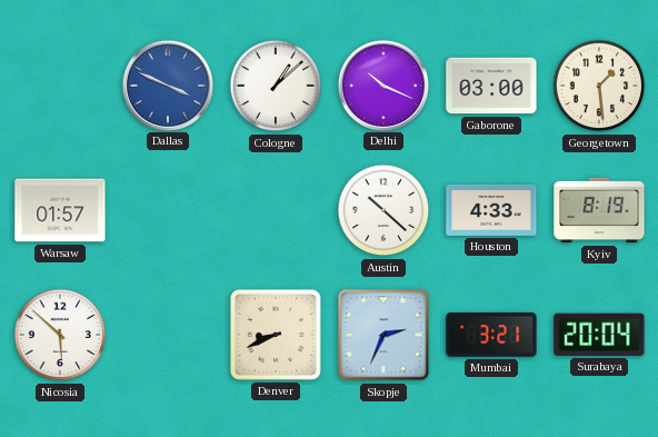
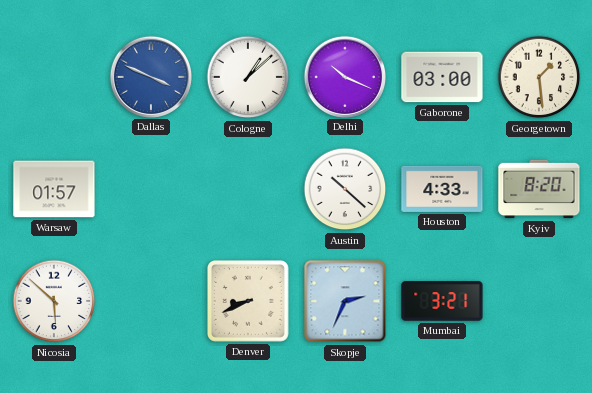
Kyiv: 8:19 -> 8:20 (539, 189)
Surabaya: 20:04 -> none (599, 335)
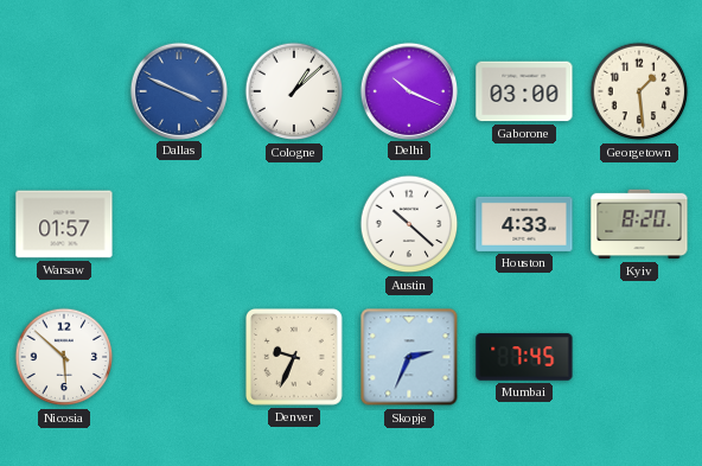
Denver: 8:41 -> 9:34 (294, 357)
Mumbai: 3:21 -> 7:45 (524, 357)
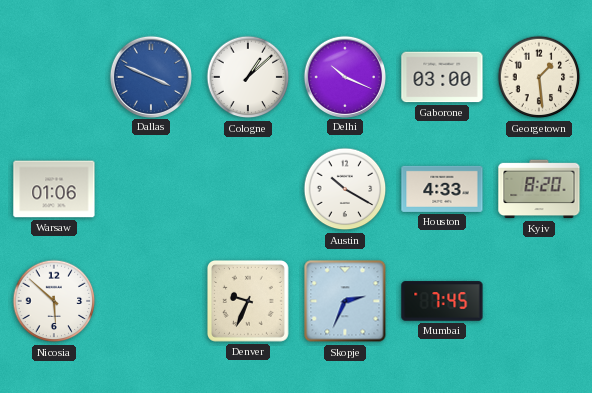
Warsaw: 01:57 -> 01:06 (54, 189)
Austin: 10:22 -> 10:20 (345, 189)
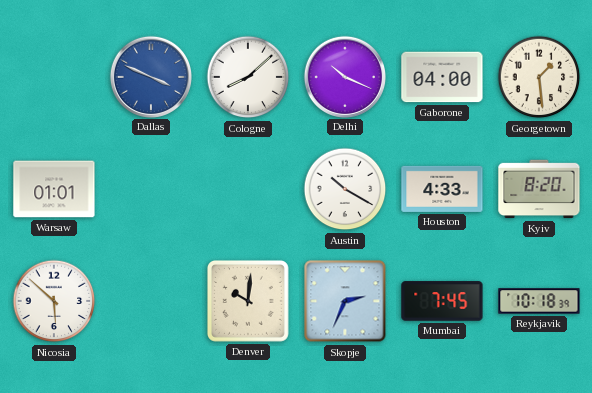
Cologne: 1:08 -> 8:08 (248, 77)
Gaborone: 03:00 -> 04:00 (442, 77)
Warsaw: 01:06 -> 01:01 (54, 189)
Denver: 9:34 -> 10:01 (248, 301)
Reykjavik: none -> 10:18 (539, 301)
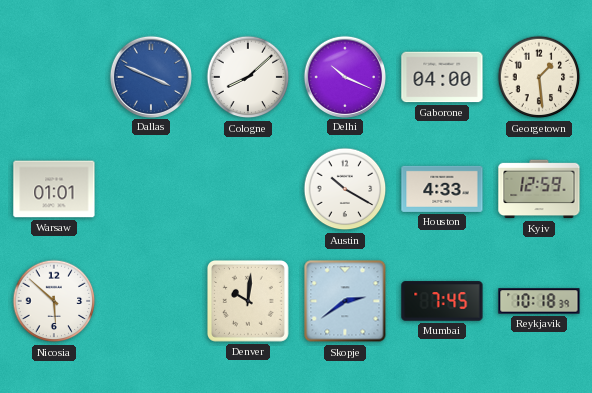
Kyiv: 8:20 -> 12:59 (539, 189)
Skopje: 2:34 -> 2:39 (345, 301)
